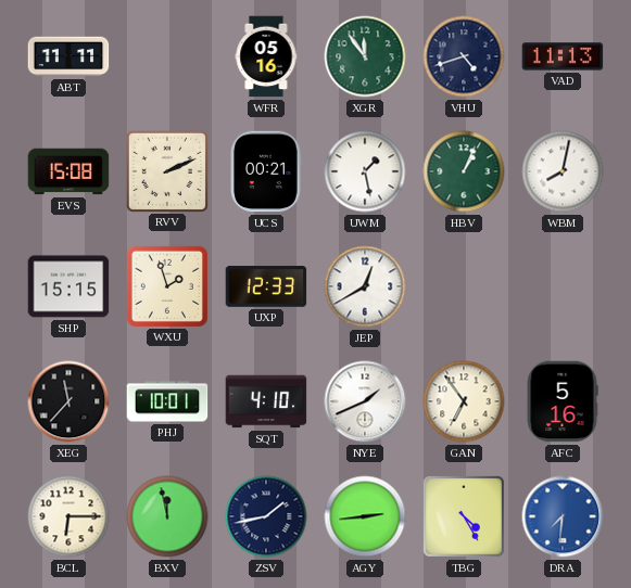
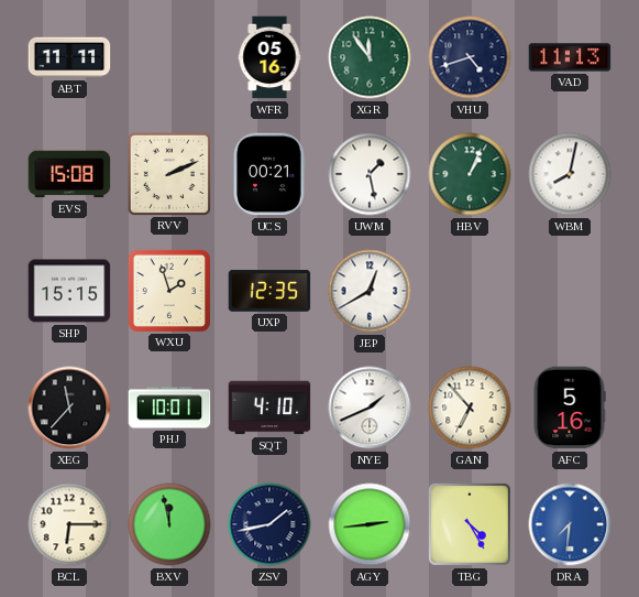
UXP: 12:33 -> 12:35 (269, 291)
GAN: 6:54 -> 6:53 (470, 408)
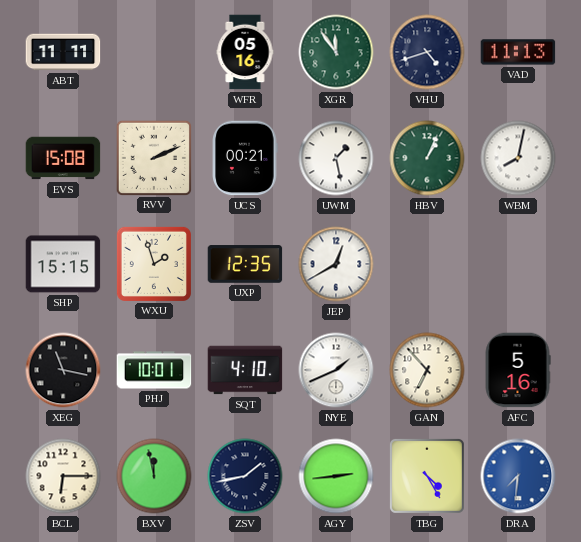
XEG: 11:37 -> 11:17 (63, 370)
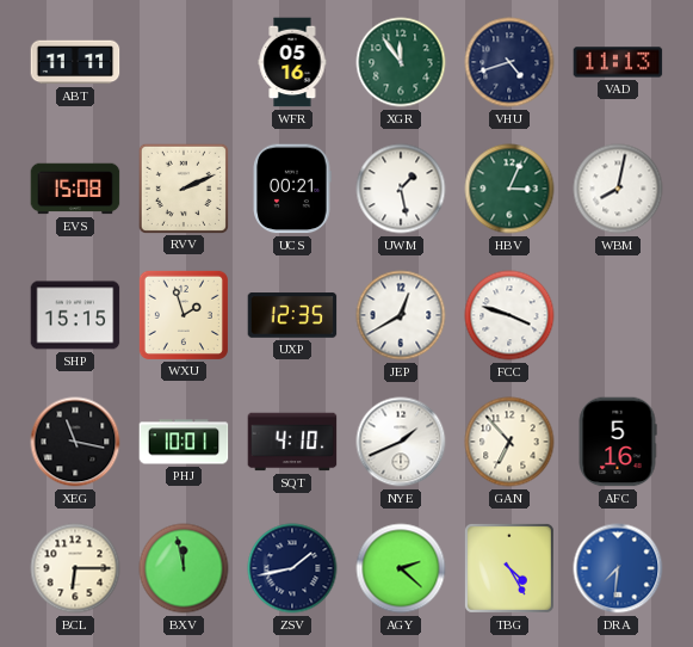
HBV: 1:04 -> 3:04 (509, 189)
FCC: none -> 3:48 (509, 315)
AGY: 2:44 -> 2:22 (401, 568)
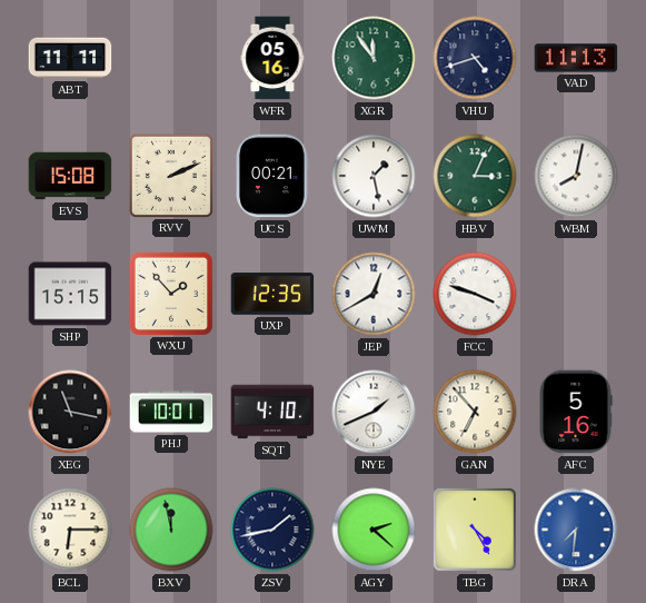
WXU: 1:57 -> 1:53 (171, 294)
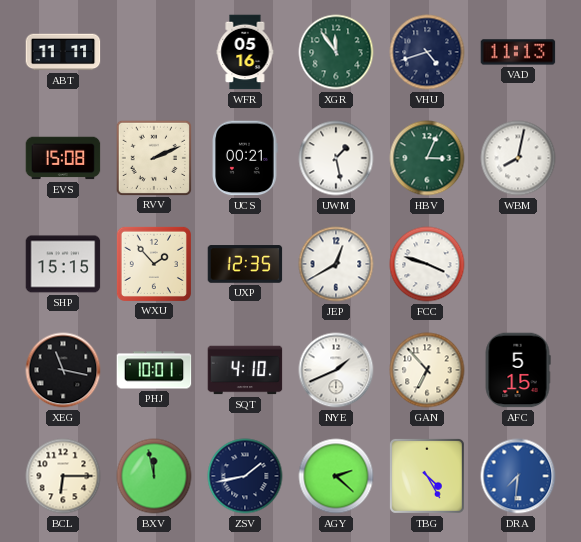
AFC: 5:16 -> 5:15 (518, 370)
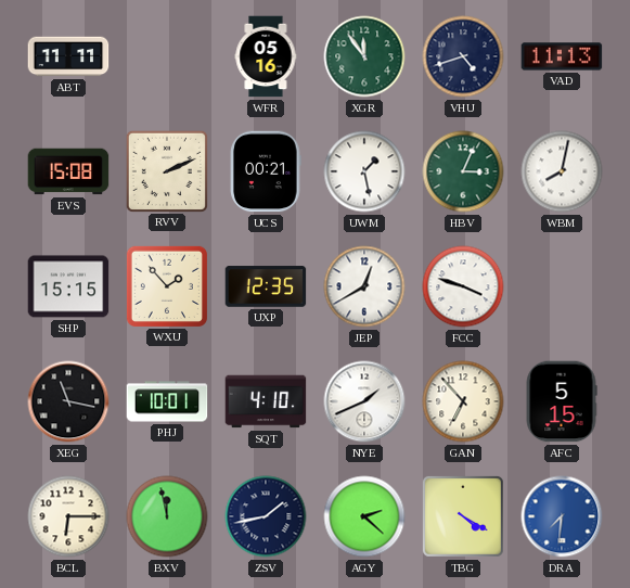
TBG: 4:25 -> 4:20 (463, 516)
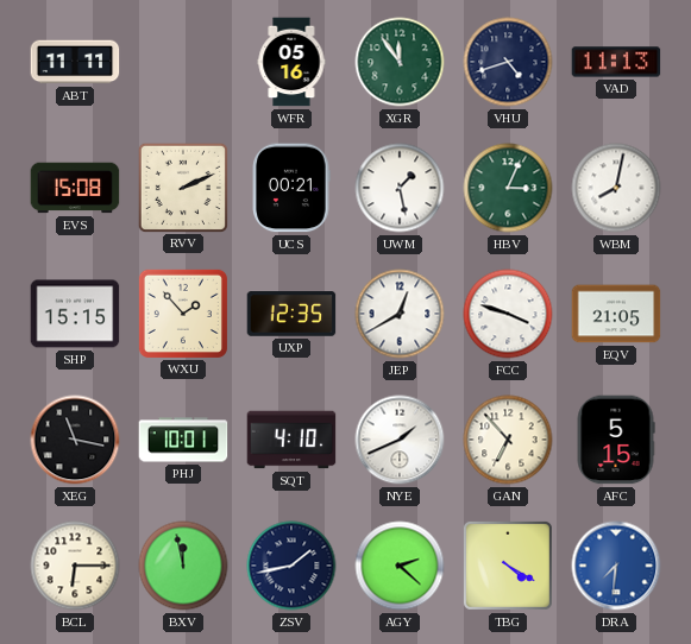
EQV: none -> 21:05 (616, 314)
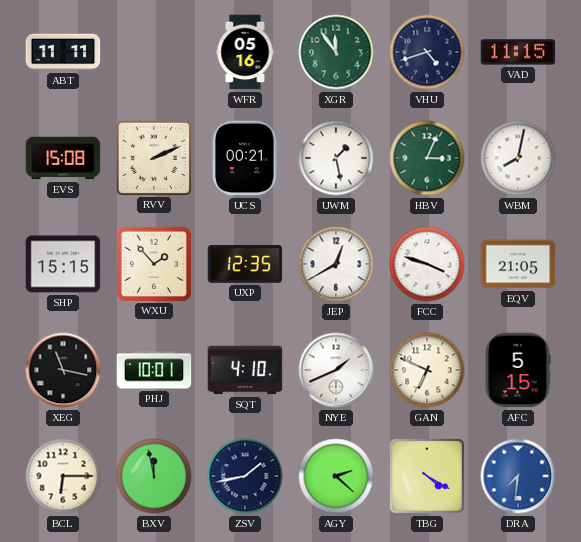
VAD: 11:13 -> 11:15 (518, 52)
GAN: 6:53 -> 6:49 (427, 370)
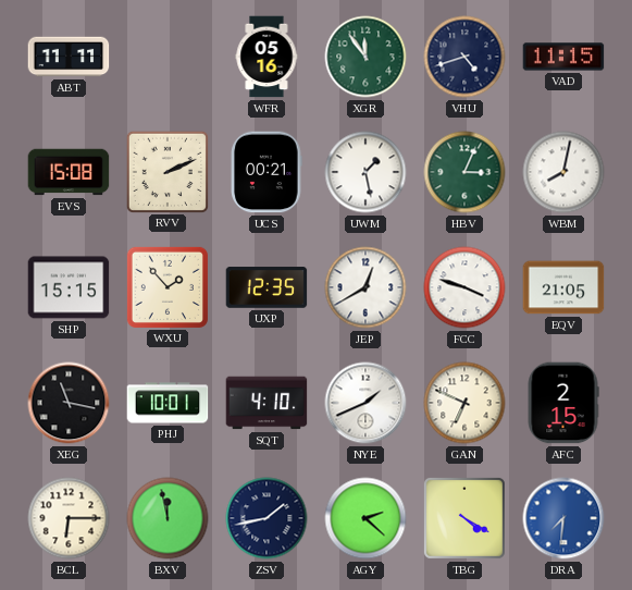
AFC: 5:15 -> 2:15 (563, 403)
